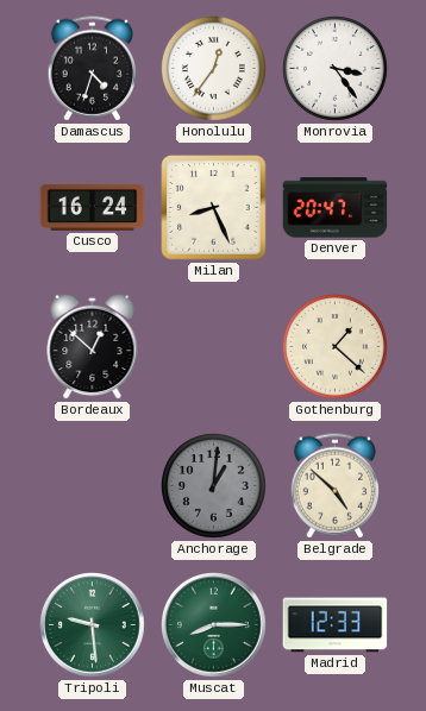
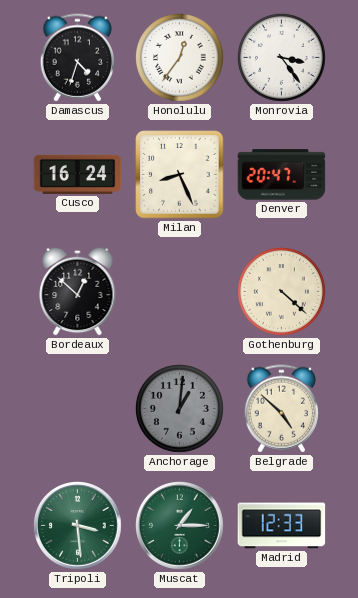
Gothenburg: 1:22 -> 4:22 (282, 292)
Tripoli: 9:29 -> 3:29 (78, 526)
Muscat: 8:15 -> 1:15 (180, 526)
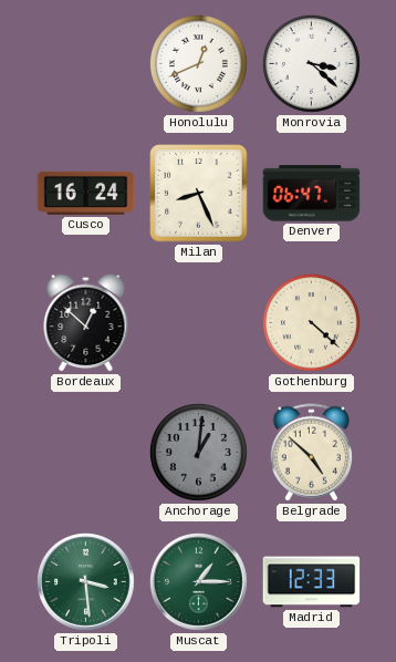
Damascus: 4:33 -> none (77, 58)
Honolulu: 12:36 -> 12:41 (199, 64)
Monrovia: 3:24 -> 3:22 (312, 64)
Denver: 20:47 -> 06:47 (312, 194)
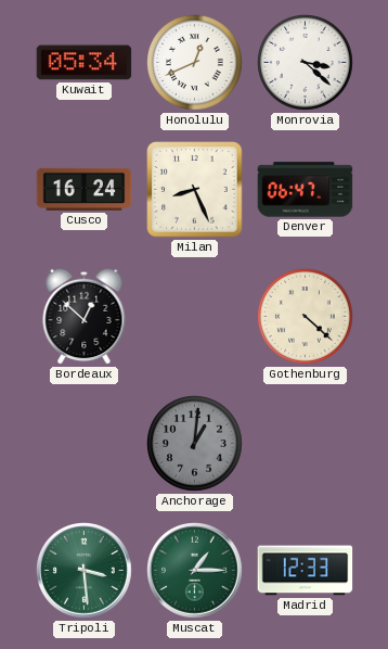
Kuwait: none -> 05:34 (85, 63)
Belgrade: 4:52 -> none (311, 453)
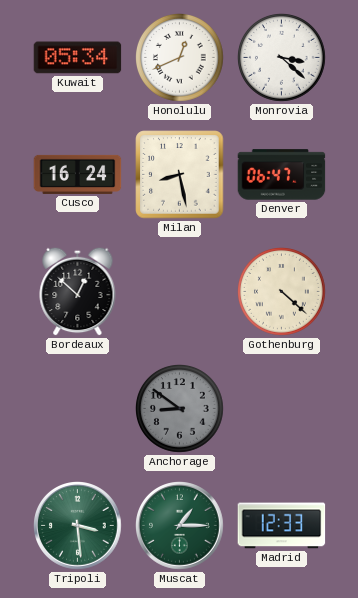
Milan: 8:26 -> 8:28 (180, 175)
Anchorage: 1:01 -> 8:51 (180, 409)
